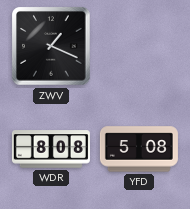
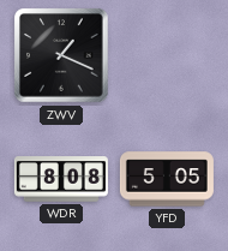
YFD: 5:08 -> 5:05 (167, 179)
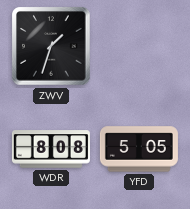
ZWV: 1:19 -> 1:33 (51, 46)
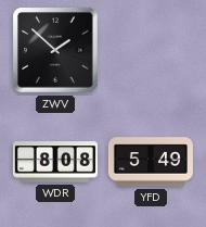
ZWV: 1:33 -> 1:52 (55, 50)
YFD: 5:05 -> 5:49 (151, 162)
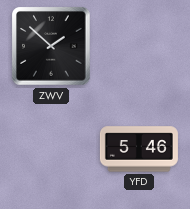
WDR: 8:08 -> none (55, 162)
YFD: 5:49 -> 5:46 (139, 149)
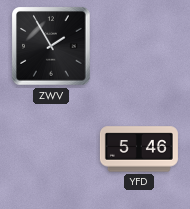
ZWV: 1:52 -> 1:55 (51, 46)
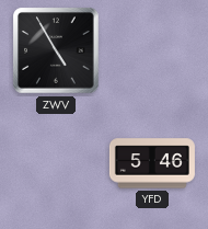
ZWV: 1:55 -> 4:55 (56, 50)
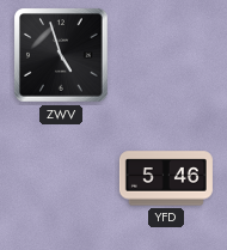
ZWV: 4:55 -> 4:57 (61, 55)
